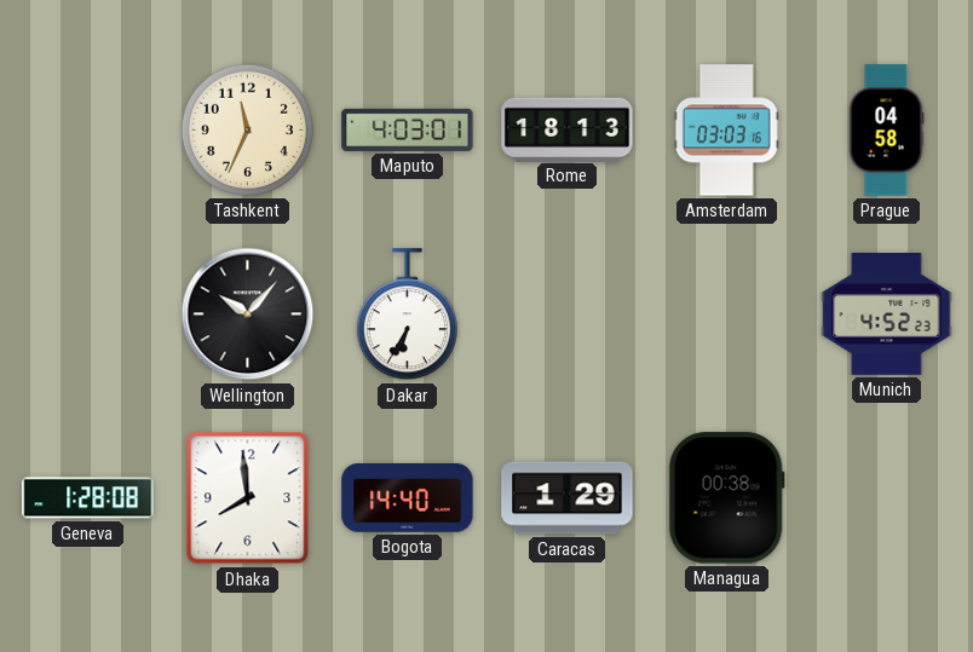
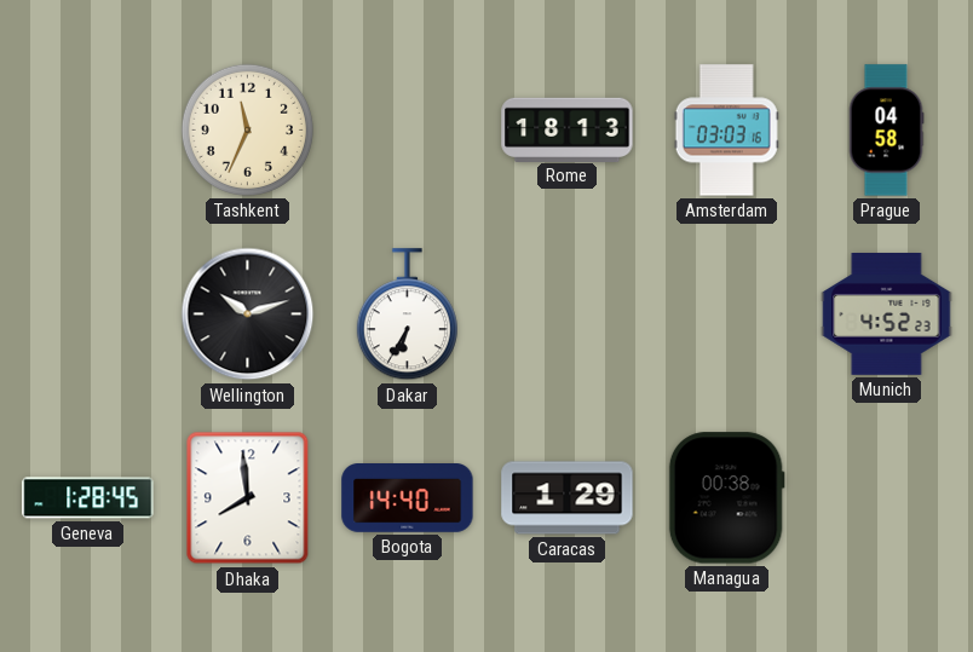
Maputo: 4:03 -> none (408, 129)
Wellington: 10:07 -> 10:12 (248, 315)
Geneva: 1:28:08 -> 1:28:45 (88, 498)
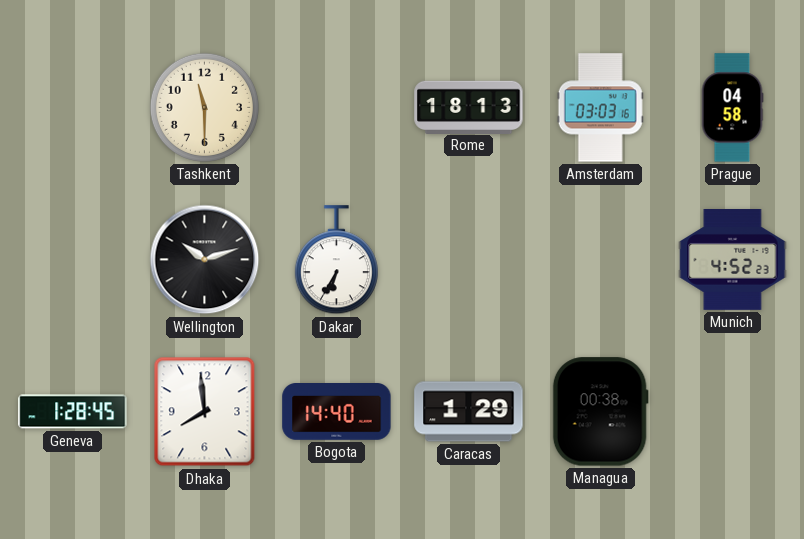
Tashkent: 11:34 -> 11:30 (204, 107)
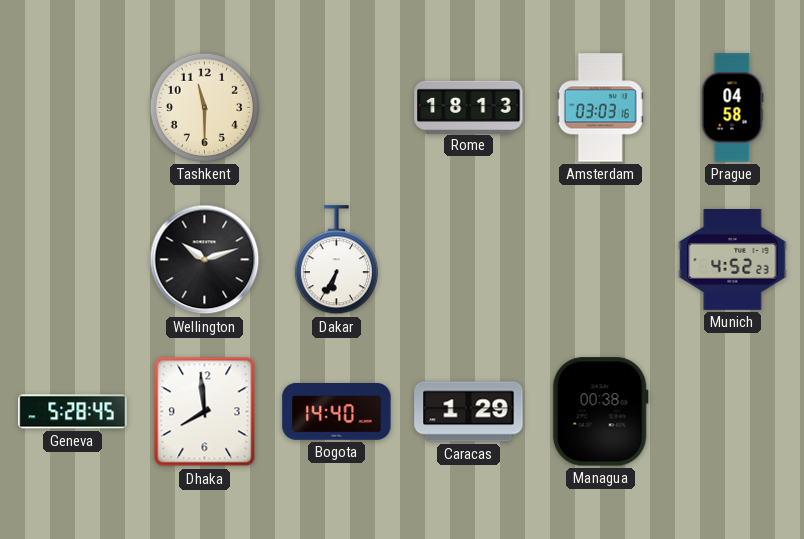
Geneva: 1:28 -> 5:28 (73, 412)
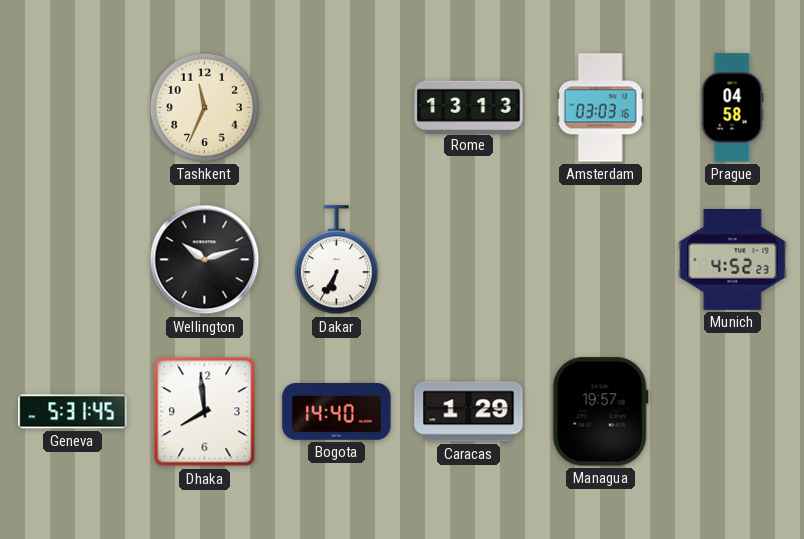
Tashkent: 11:30 -> 11:34 (204, 107)
Rome: 18:13 -> 13:13 (469, 107)
Geneva: 5:28 -> 5:31 (73, 412)
Managua: 00:38 -> 19:57 (600, 412)
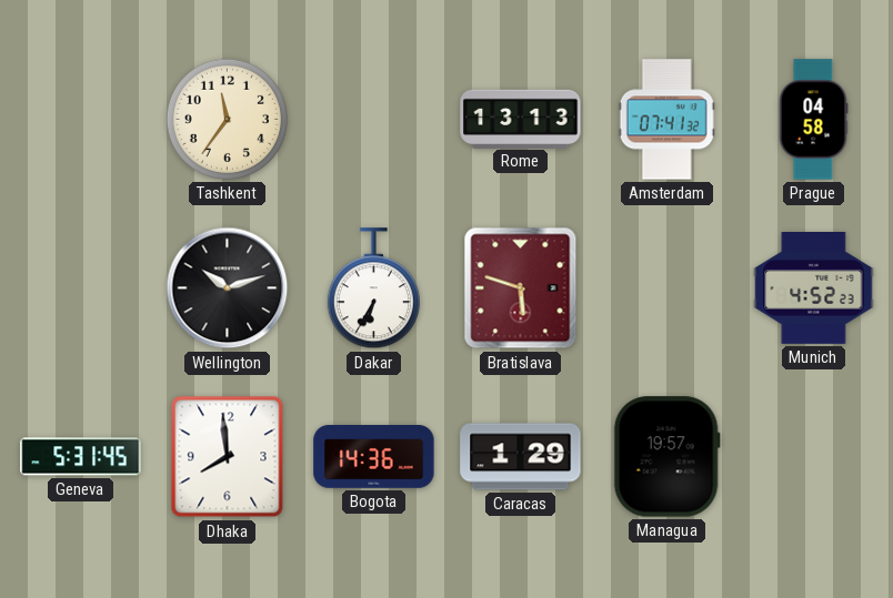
Tashkent: 11:34 -> 11:36 (227, 119)
Amsterdam: 03:03 -> 07:41 (666, 120)
Bratislava: none -> 5:48 (521, 288)
Bogota: 14:40 -> 14:36 (374, 457)
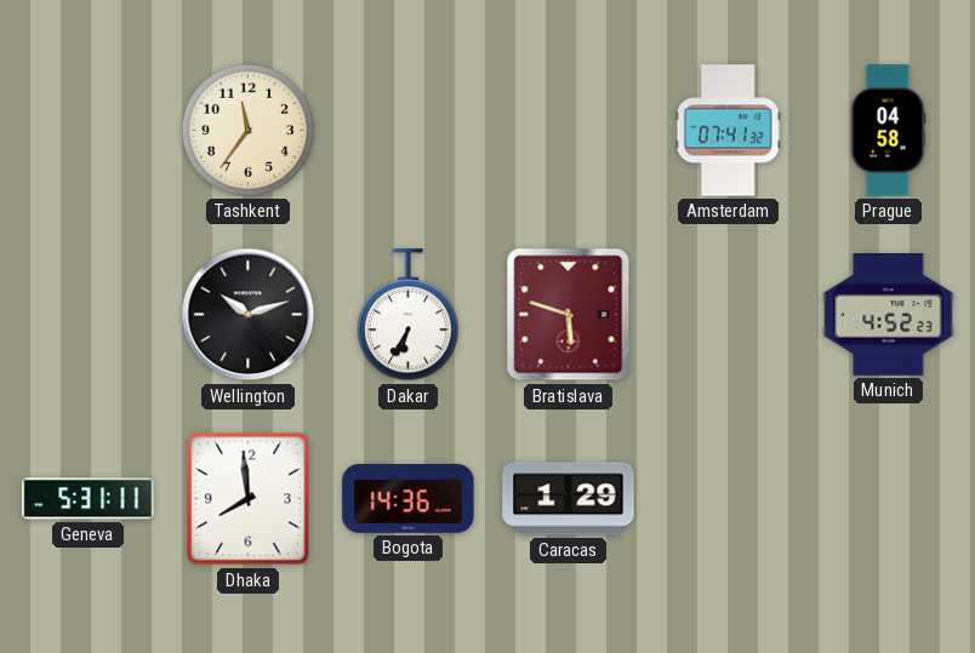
Rome: 13:13 -> none (521, 119)
Geneva: 5:31:45 -> 5:31:11 (89, 499)
Managua: 19:57 -> none (666, 457)
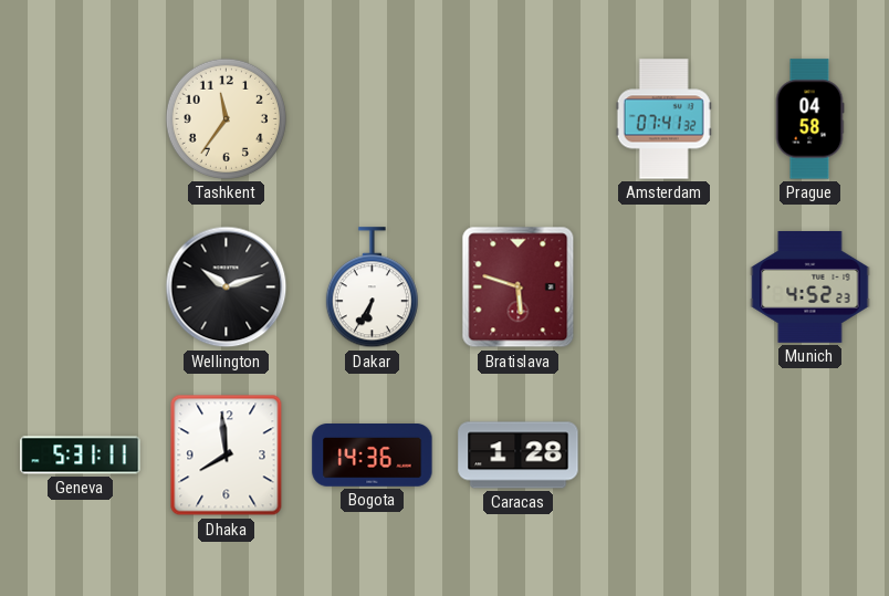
Caracas: 1:29 -> 1:28 (519, 456)
